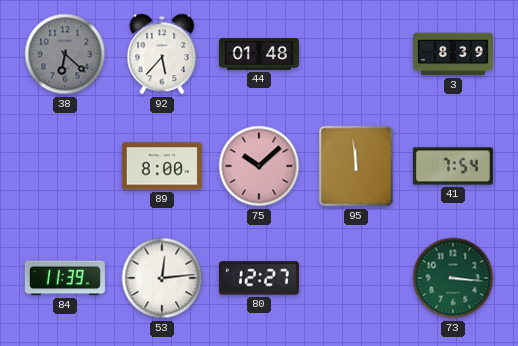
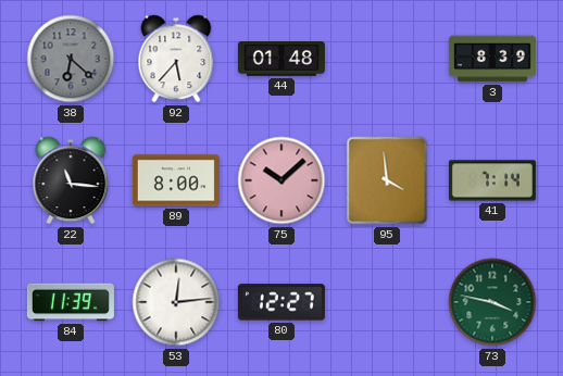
22: none -> 11:16 (71, 180)
95: 11:59 -> 3:59 (387, 180)
41: 7:54 -> 7:14 (492, 180)
73: 3:16 -> 3:47 (492, 302)
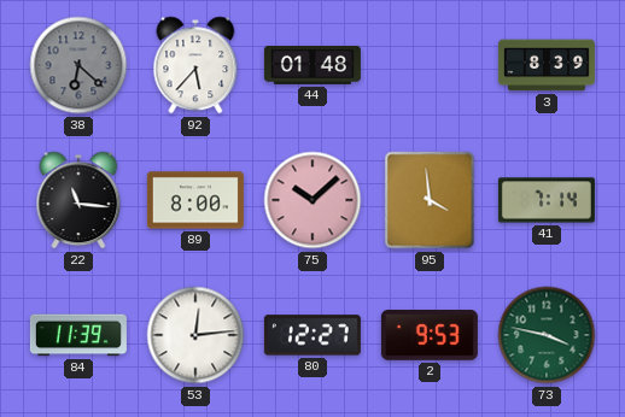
2: none -> 9:53 (430, 336)
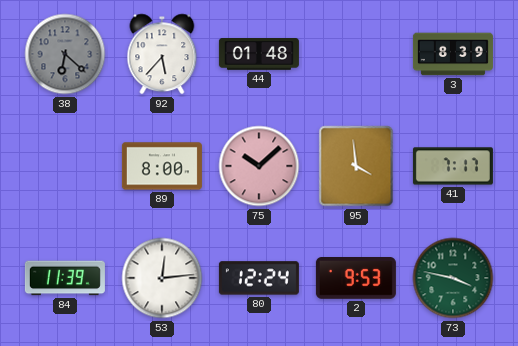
22: 11:16 -> none (78, 200)
41: 7:14 -> 7:17 (453, 166)
80: 12:27 -> 12:24 (259, 278)
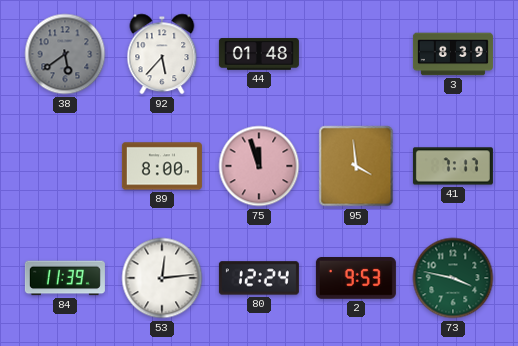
38: 6:22 -> 5:39 (65, 54)
75: 10:08 -> 11:57 (259, 166)
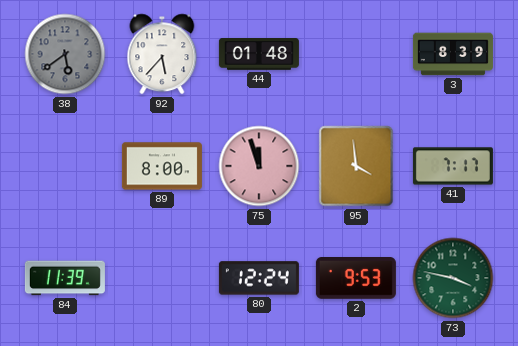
53: 12:14 -> none (162, 278)
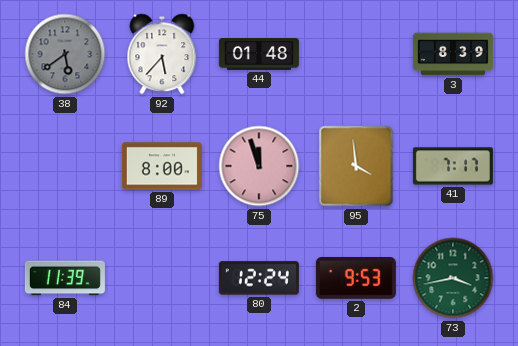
73: 3:47 -> 3:43 (453, 278)
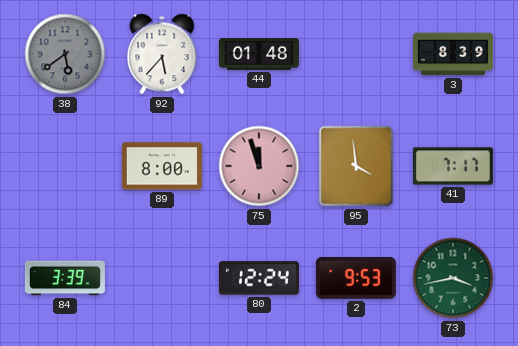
84: 11:39 -> 3:39 (65, 278)
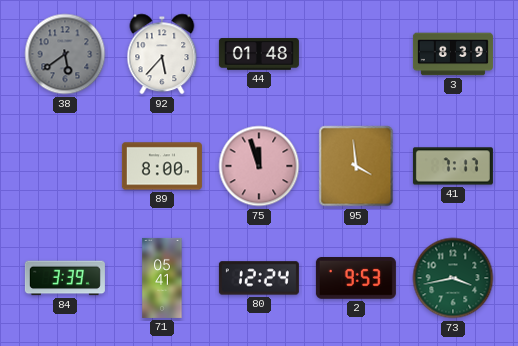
71: none -> 05:41 (162, 278)
